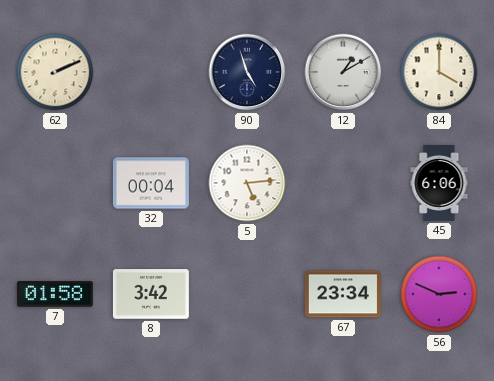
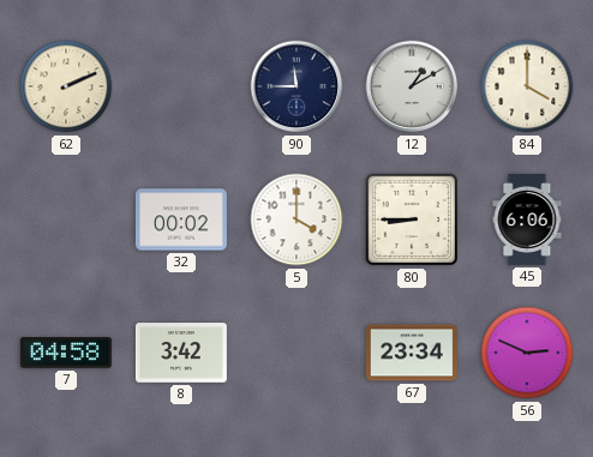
90: 4:57 -> 11:45 (296, 86)
32: 00:04 -> 00:02 (181, 220)
5: 5:14 -> 4:00 (296, 220)
80: none -> 8:45 (412, 220)
7: 01:58 -> 04:58 (66, 353)
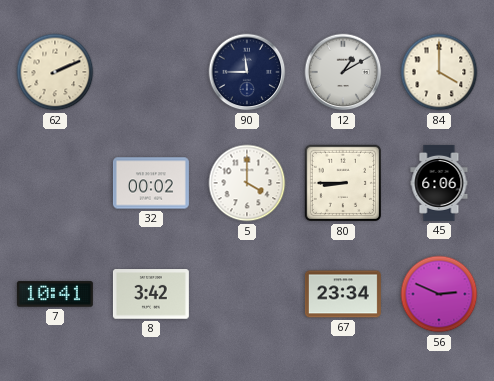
7: 04:58 -> 10:41 (55, 294)
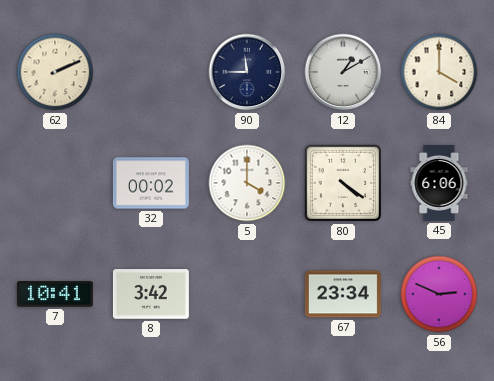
80: 8:45 -> 4:21 (343, 183)
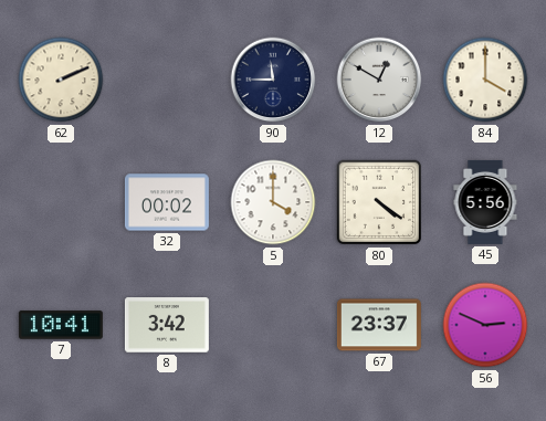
12: 1:10 -> 12:50 (379, 80)
45: 6:06 -> 5:56 (485, 202)
67: 23:34 -> 23:37 (379, 325)
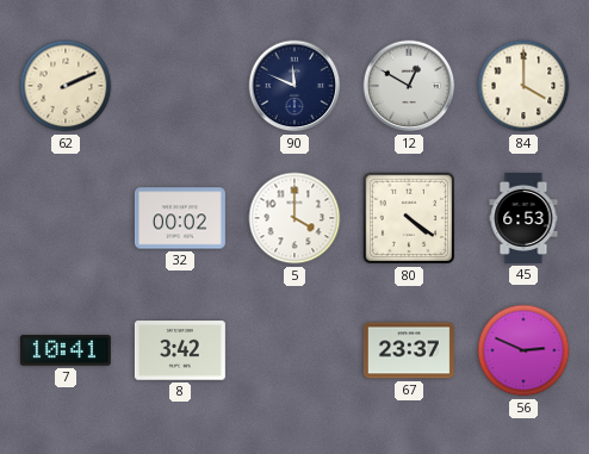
90: 11:45 -> 11:49 (294, 86)
45: 5:56 -> 6:53 (523, 218)
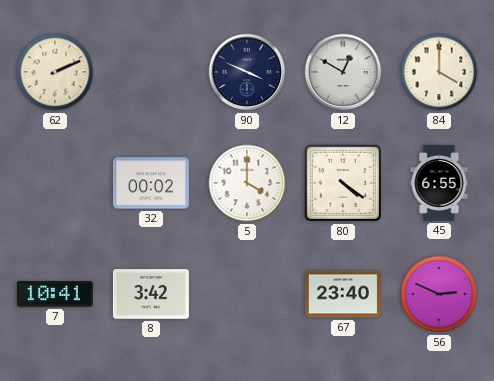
90: 11:49 -> 3:49 (247, 72)
45: 6:53 -> 6:55 (439, 183)
67: 23:37 -> 23:40 (343, 294)
